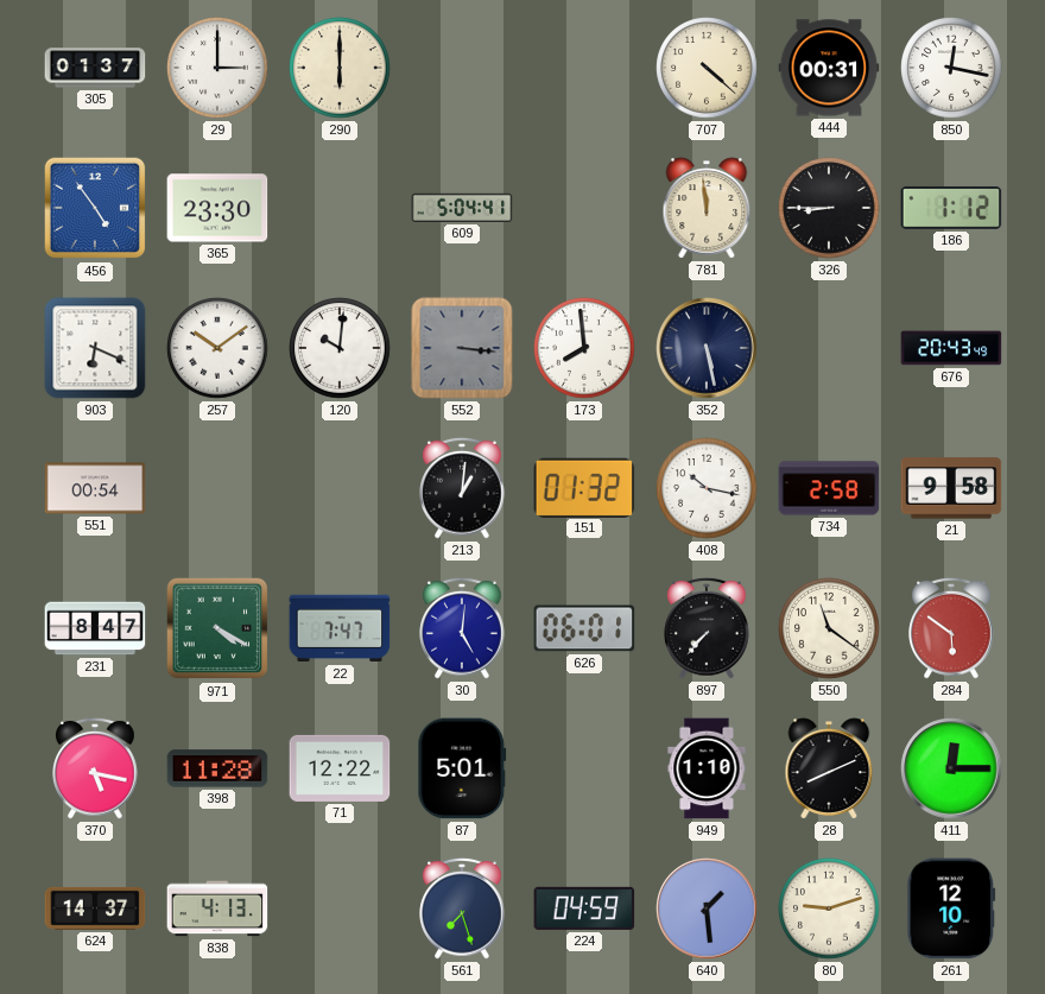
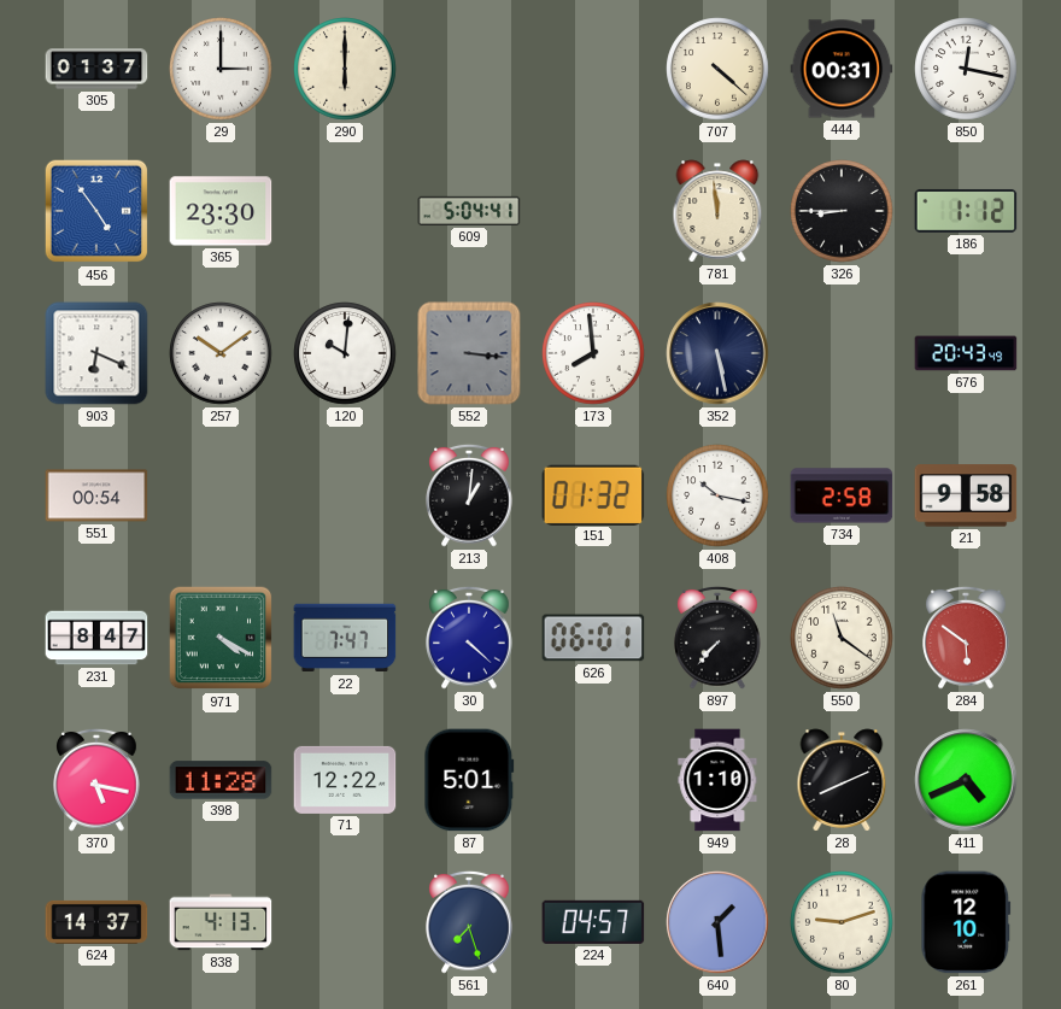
30: 5:01 -> 4:22 (469, 638)
411: 12:15 -> 4:41 (966, 780)
224: 04:59 -> 04:57 (593, 922)
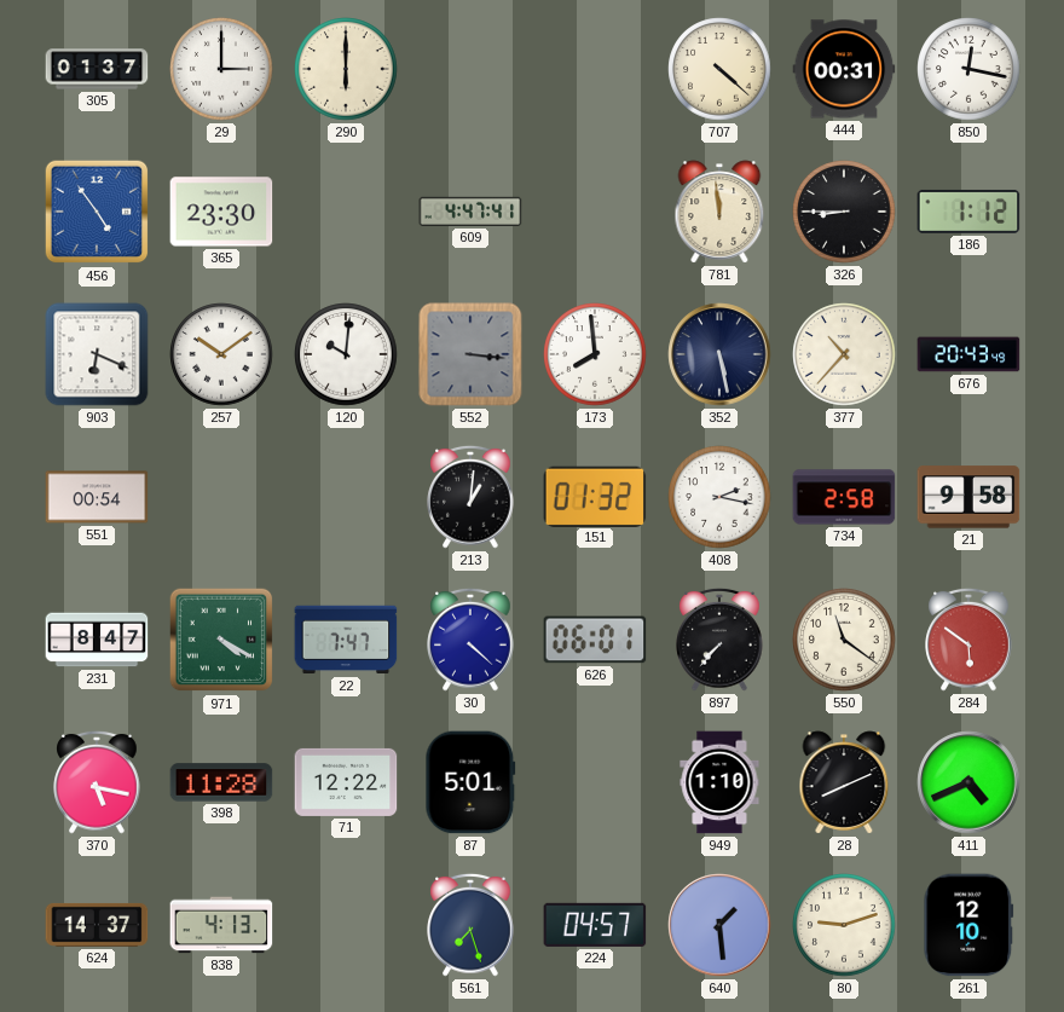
609: 5:04 -> 4:47 (470, 212)
377: none -> 10:37 (844, 354)
408: 10:17 -> 2:17 (719, 497)
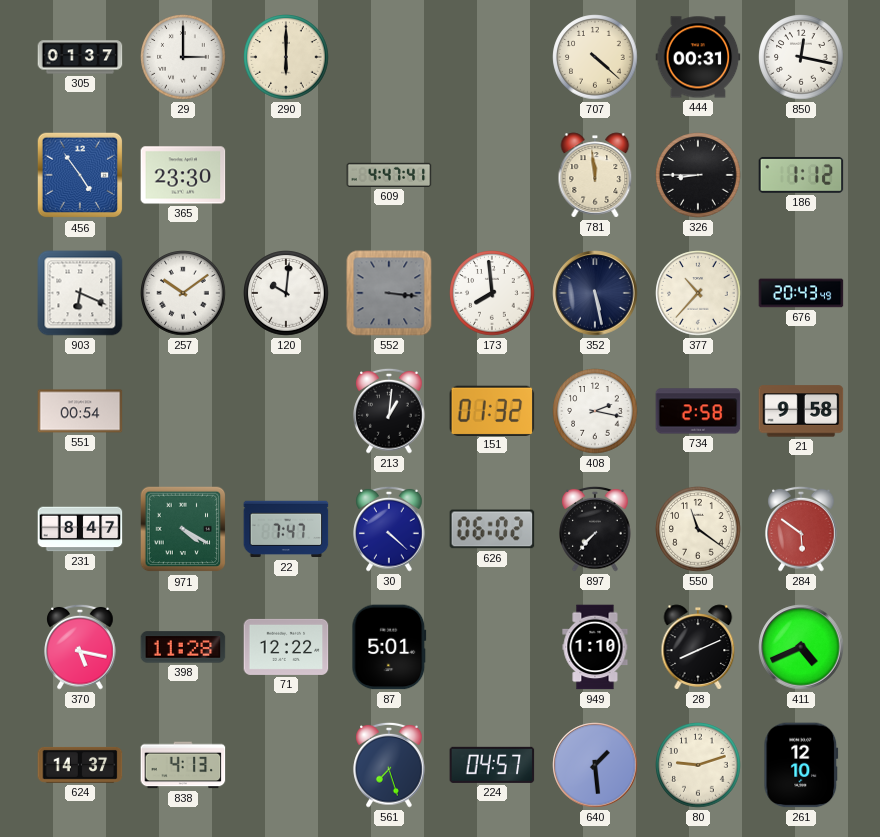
626: 06:01 -> 06:02 (492, 529)
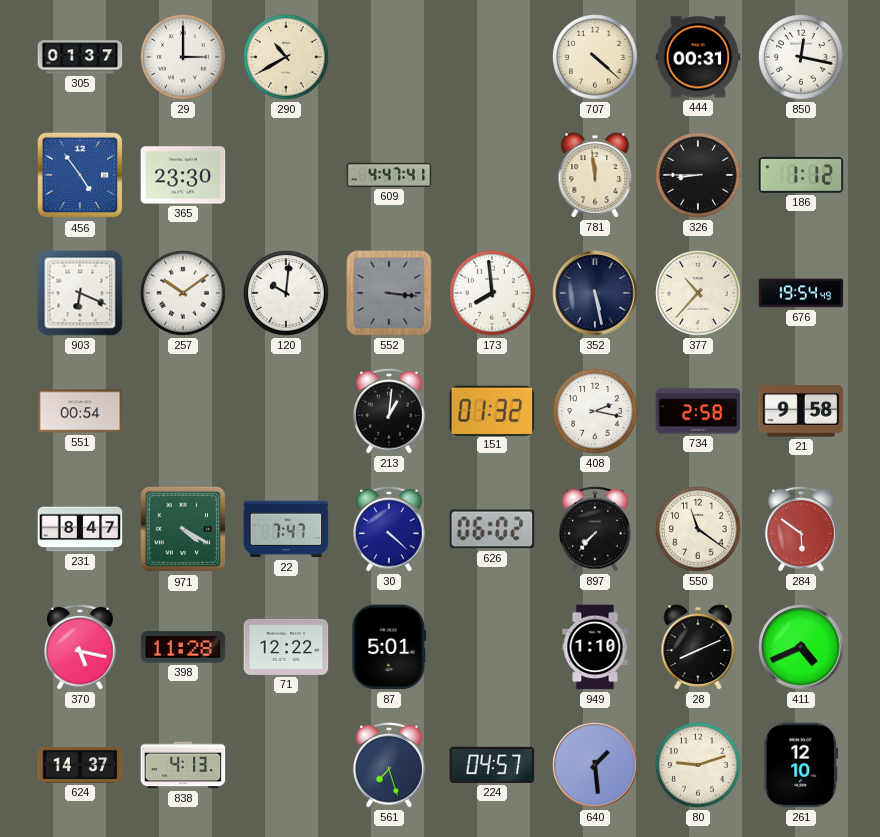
290: 6:00 -> 10:40 (286, 57)
676: 20:43 -> 19:54 (801, 293)
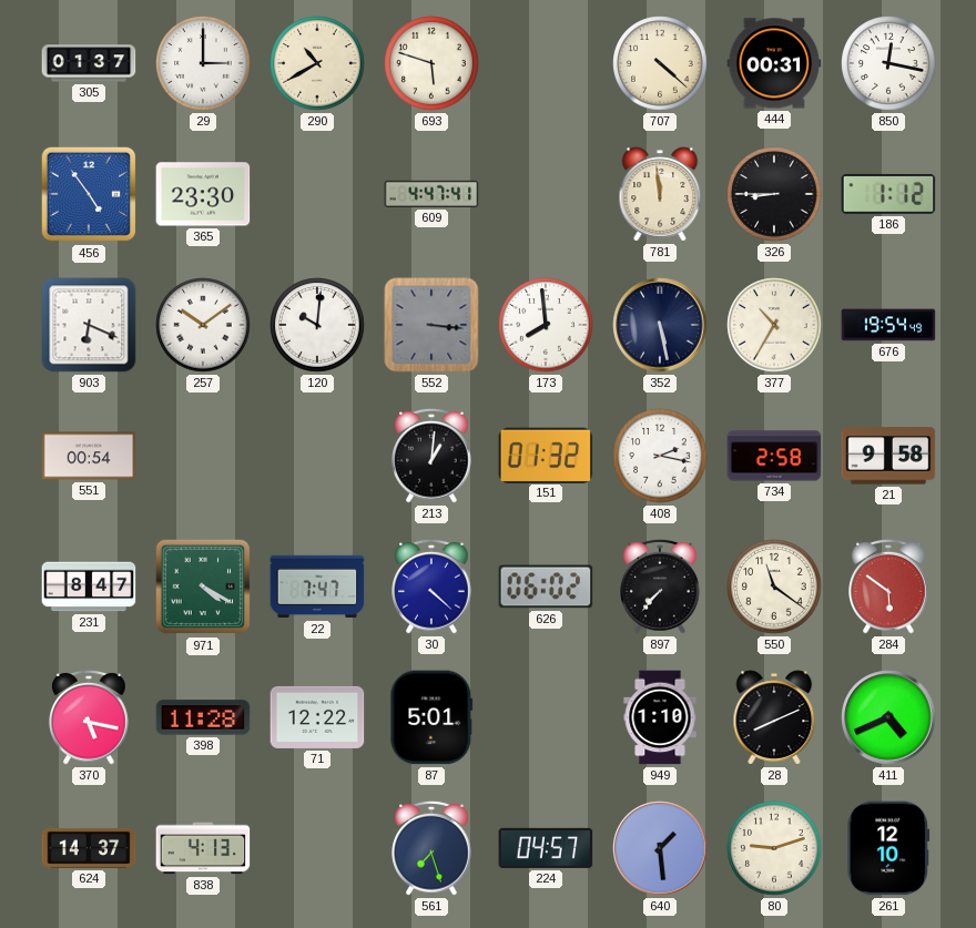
693: none -> 5:48 (431, 63)
377: 10:37 -> 10:35 (774, 325)
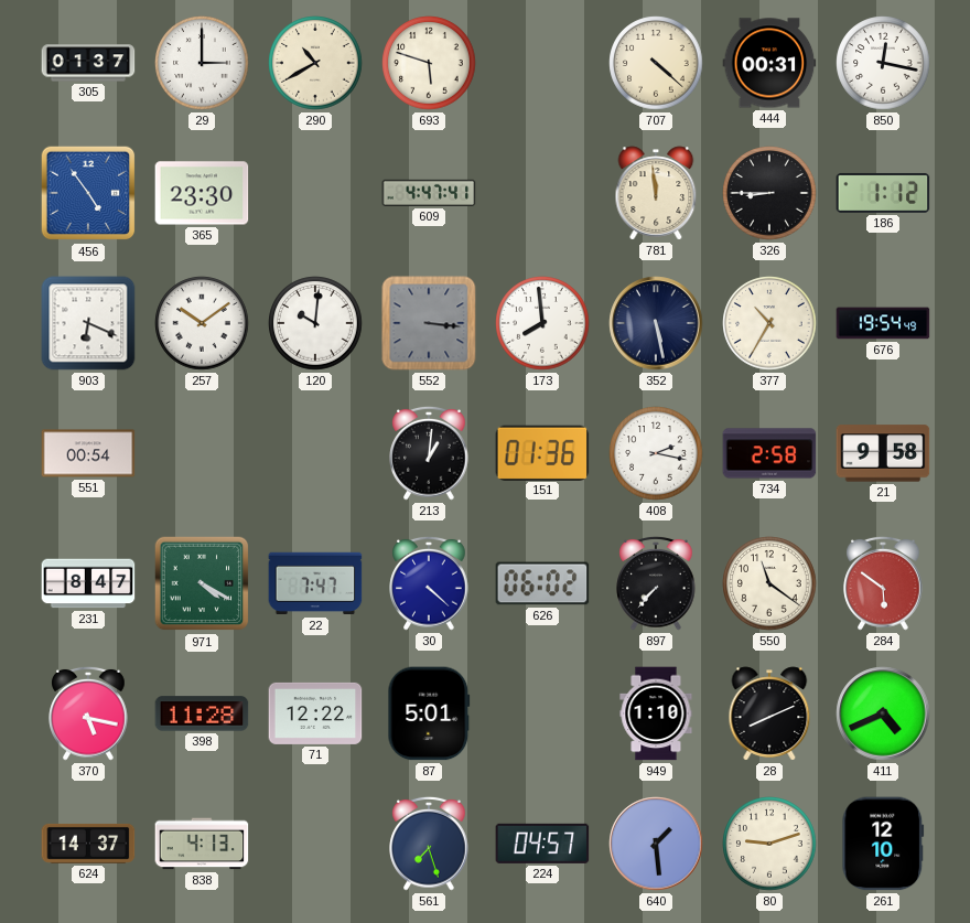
151: 01:32 -> 01:36 (542, 452)
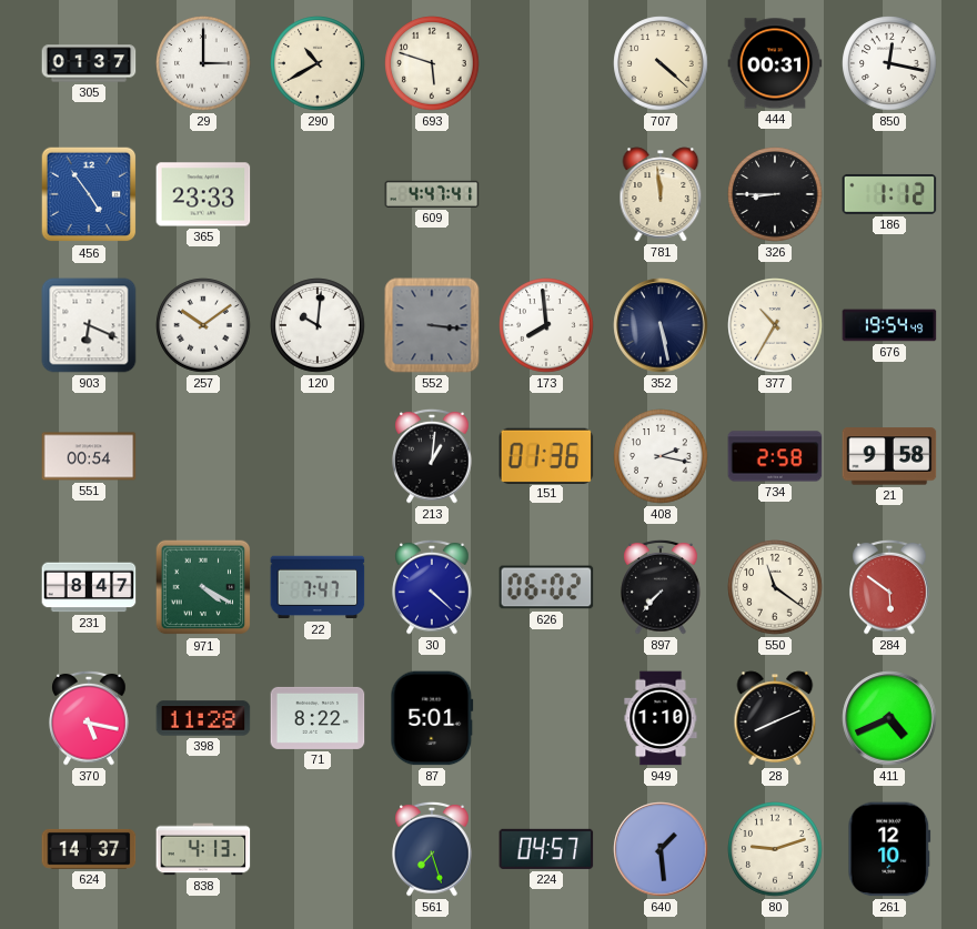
365: 23:30 -> 23:33 (203, 194)
71: 12:22 -> 8:22 (318, 718)
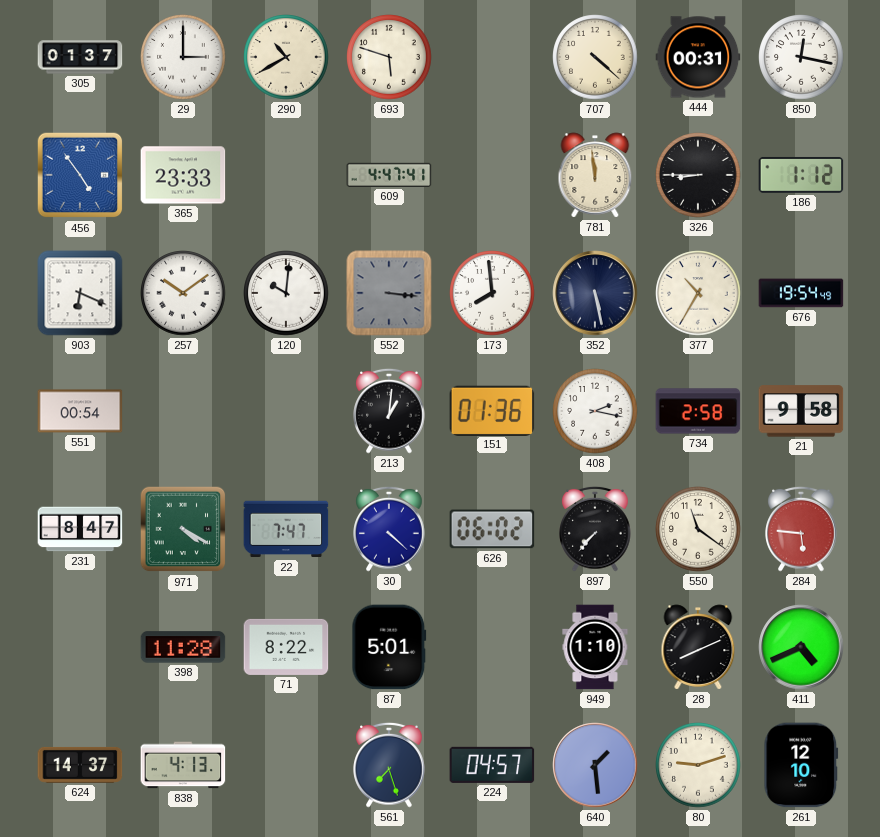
284: 5:51 -> 5:46 (801, 529)
370: 5:17 -> none (89, 718)
